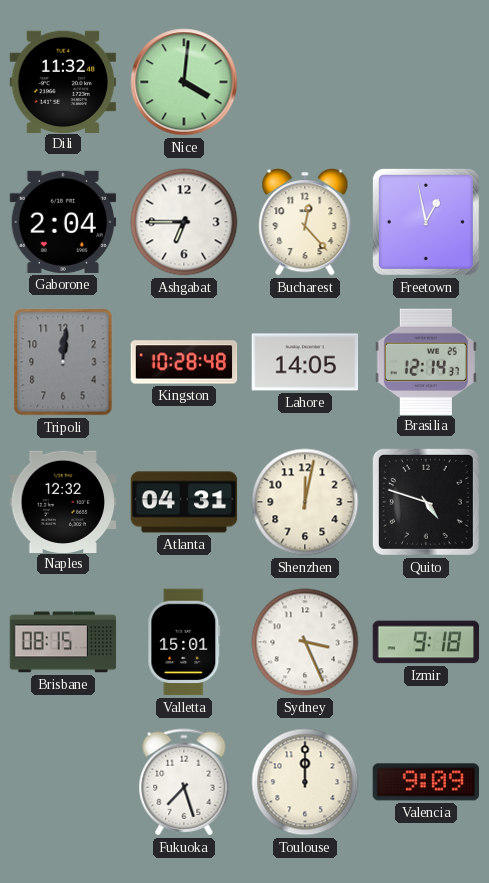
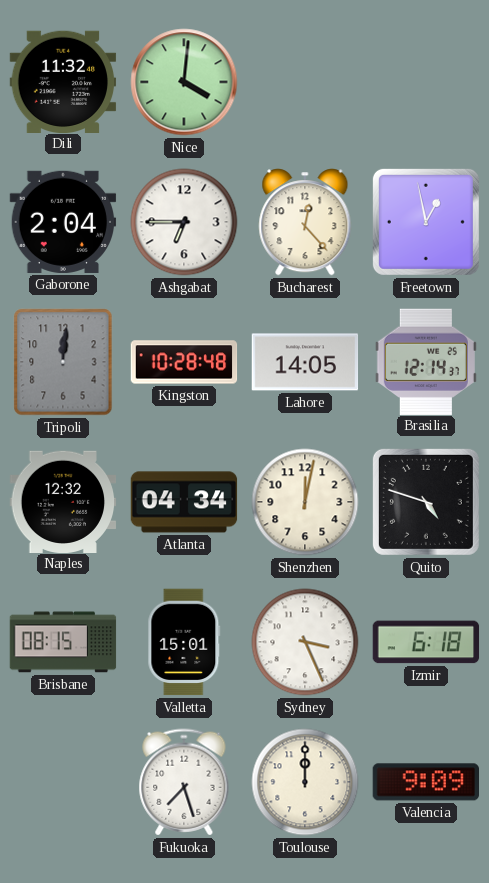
Atlanta: 04:31 -> 04:34 (184, 502)
Izmir: 9:18 -> 6:18 (426, 642)
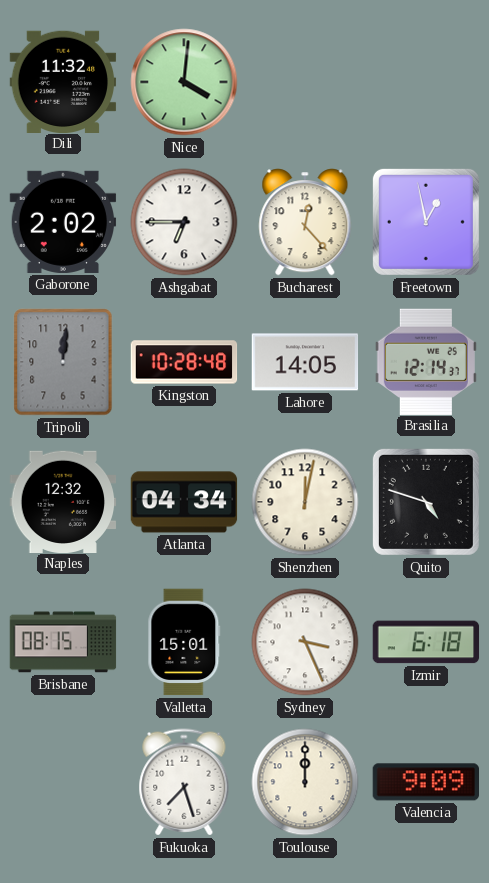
Gaborone: 2:04 -> 2:02 (63, 222)
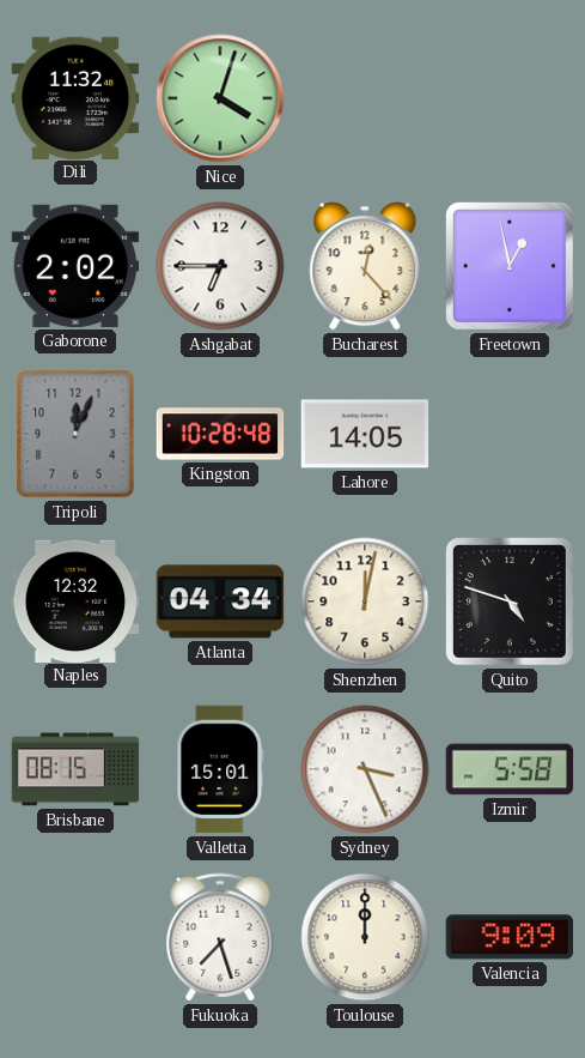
Nice: 4:01 -> 4:03 (220, 98)
Tripoli: 12:01 -> 12:04 (75, 434)
Brasilia: 12:14 -> none (426, 361)
Izmir: 6:18 -> 5:58 (510, 769)
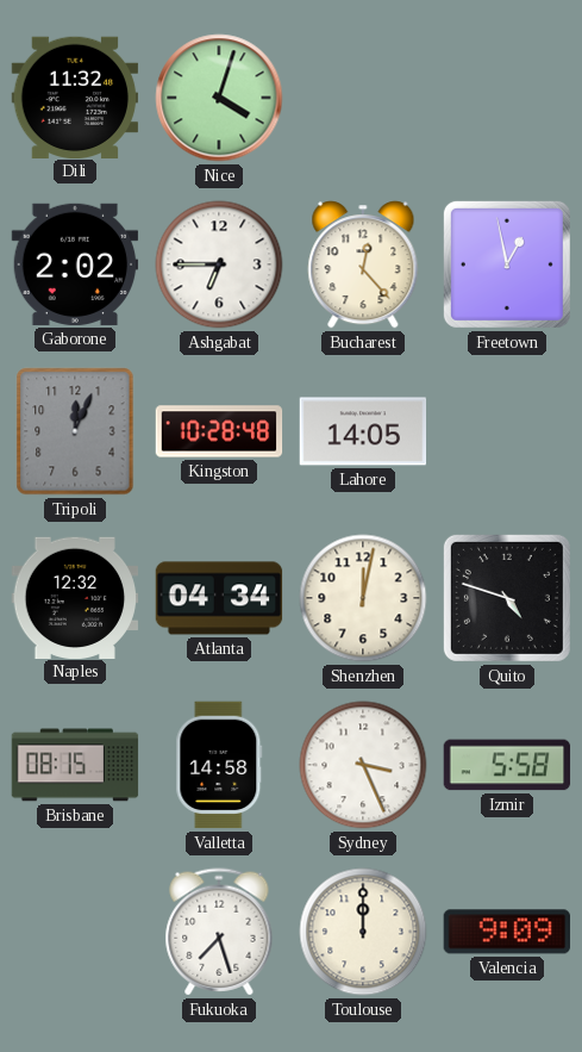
Valletta: 15:01 -> 14:58 (219, 765)
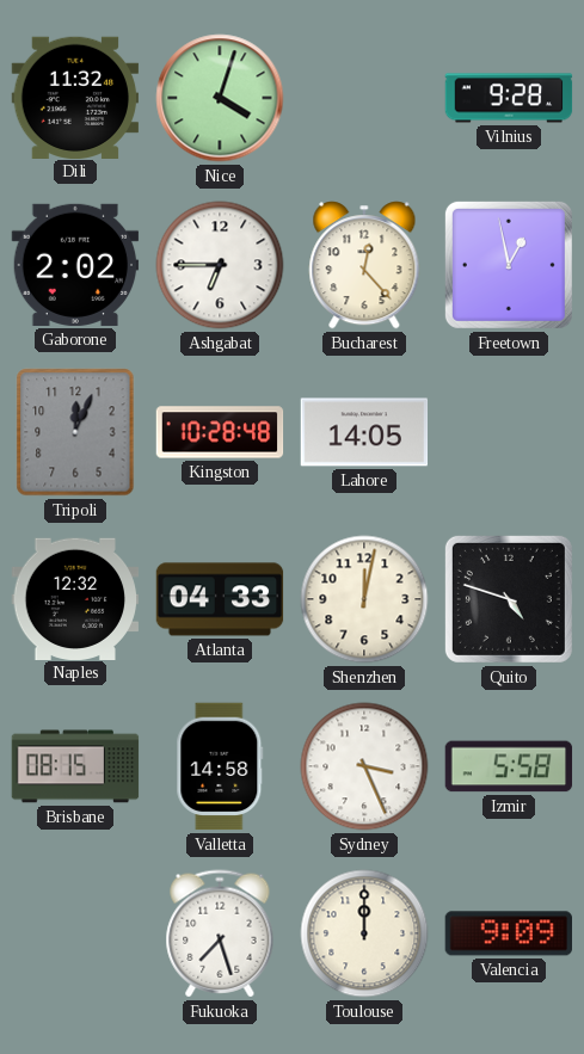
Vilnius: none -> 9:28 (509, 98)
Atlanta: 04:34 -> 04:33 (220, 599)
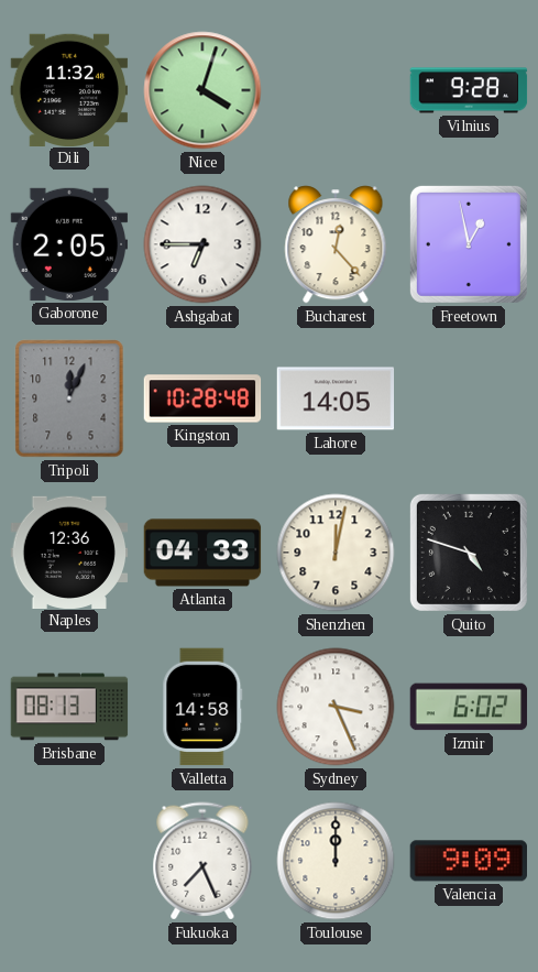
Gaborone: 2:02 -> 2:05 (69, 244)
Naples: 12:32 -> 12:36 (69, 551)
Brisbane: 08:15 -> 08:13 (69, 707)
Izmir: 5:58 -> 6:02 (469, 707)
Fukuoka: 7:27 -> 7:26 (202, 861)
